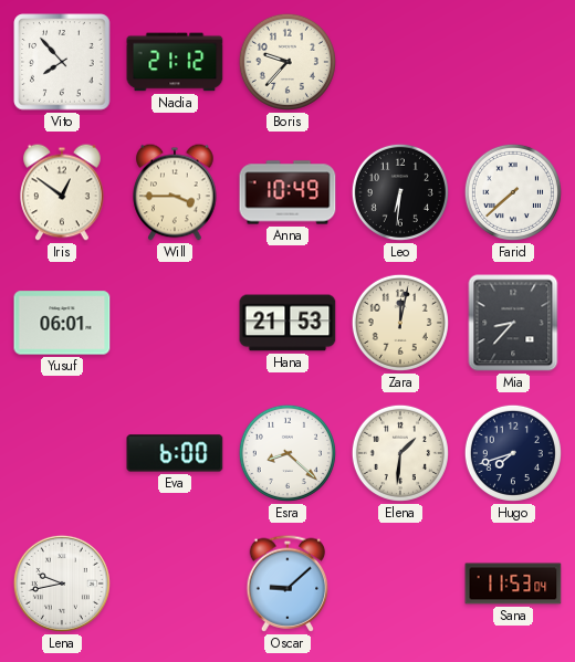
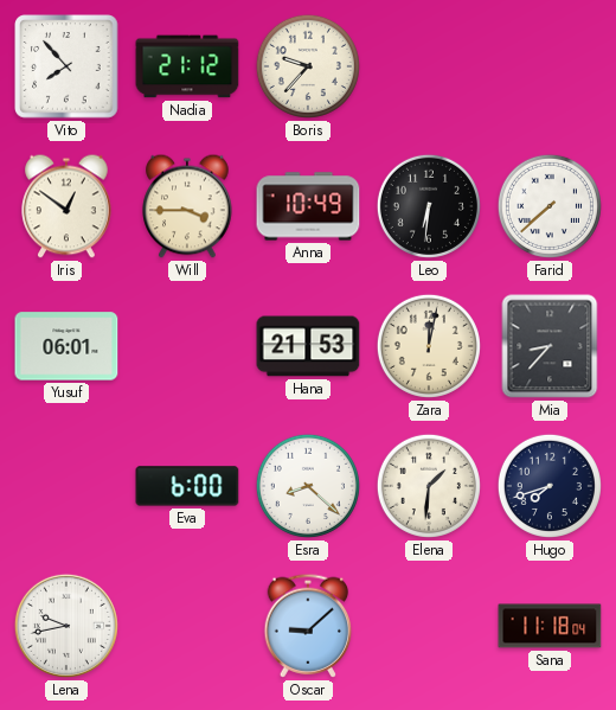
Sana: 11:53 -> 11:18 (550, 626)
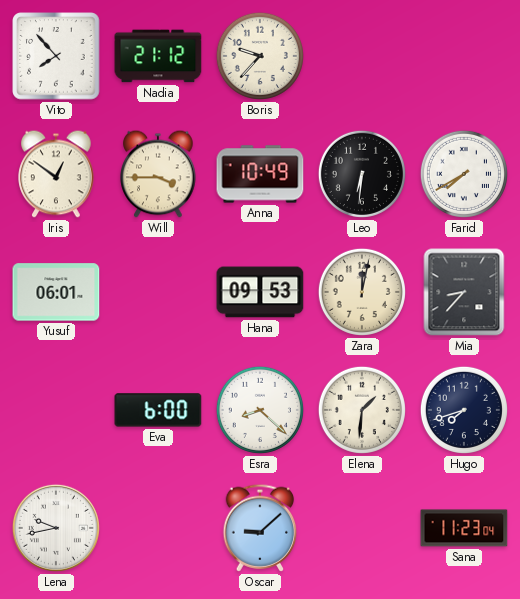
Farid: 7:38 -> 7:40 (464, 174)
Hana: 21:53 -> 09:53 (260, 292)
Sana: 11:18 -> 11:23 (464, 528)
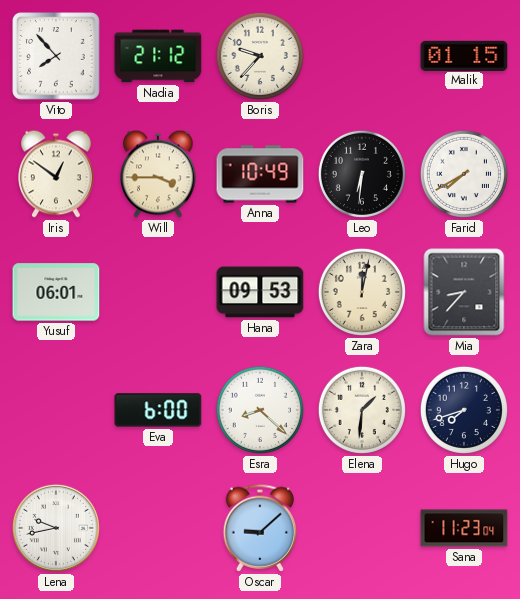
Malik: none -> 01:15 (464, 55)
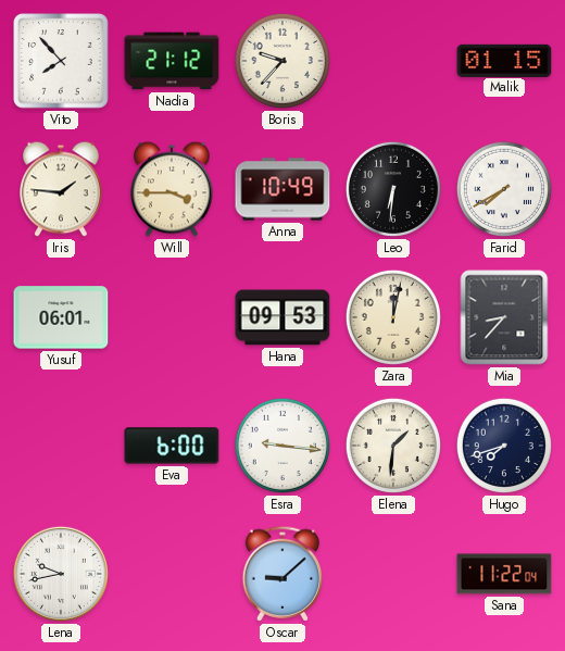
Iris: 12:51 -> 1:46 (61, 189)
Esra: 8:22 -> 9:16 (282, 446)
Sana: 11:23 -> 11:22 (504, 574)
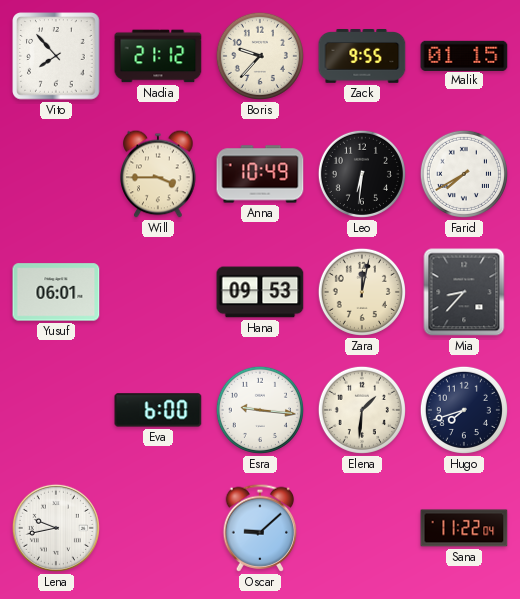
Zack: none -> 9:55 (362, 57)
Iris: 1:46 -> none (61, 189)
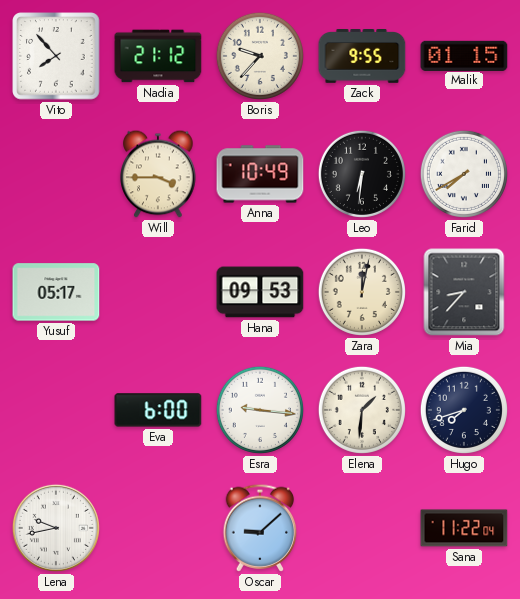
Yusuf: 06:01 -> 05:17 (56, 292)
